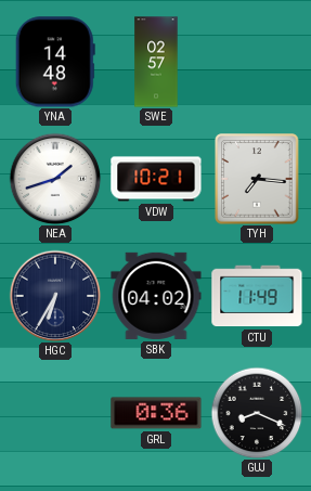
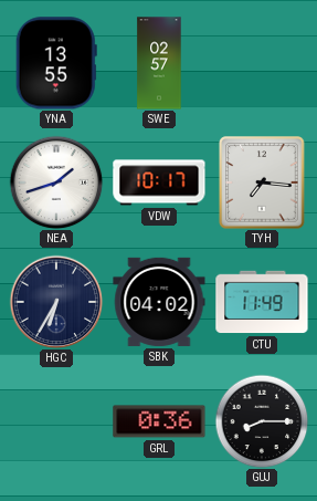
YNA: 14:48 -> 13:55 (56, 63)
VDW: 10:21 -> 10:17 (159, 182)
GUJ: 8:19 -> 8:15 (262, 421)
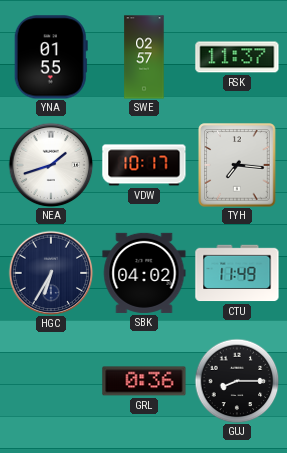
YNA: 13:55 -> 01:55 (51, 57)
RSK: none -> 11:37 (237, 57)
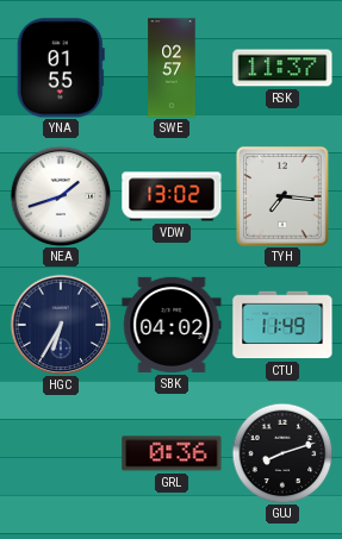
VDW: 10:17 -> 13:02 (172, 196)
GUJ: 8:15 -> 8:12 (282, 453)
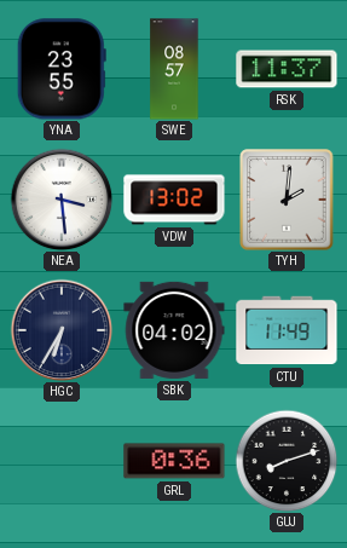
YNA: 01:55 -> 23:55 (62, 69)
SWE: 02:57 -> 08:57 (174, 69)
NEA: 1:42 -> 3:29 (62, 200)
TYH: 7:16 -> 2:01 (287, 200)
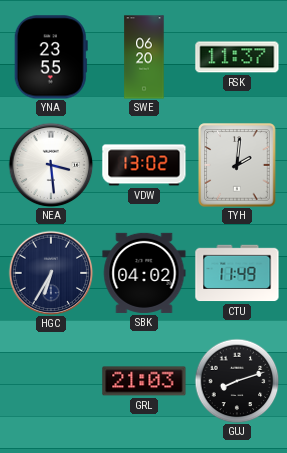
SWE: 08:57 -> 06:20 (144, 57)
GRL: 0:36 -> 21:03 (144, 381)
